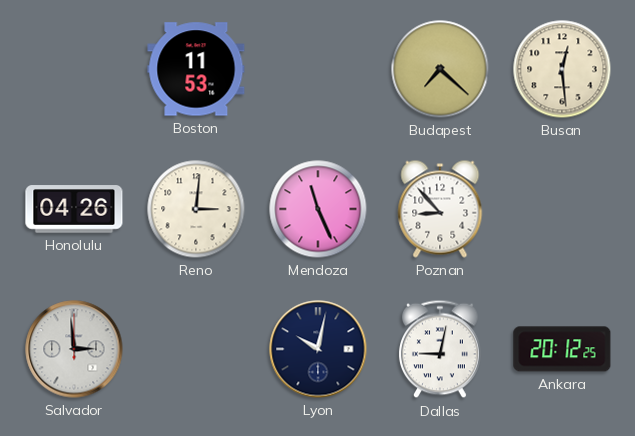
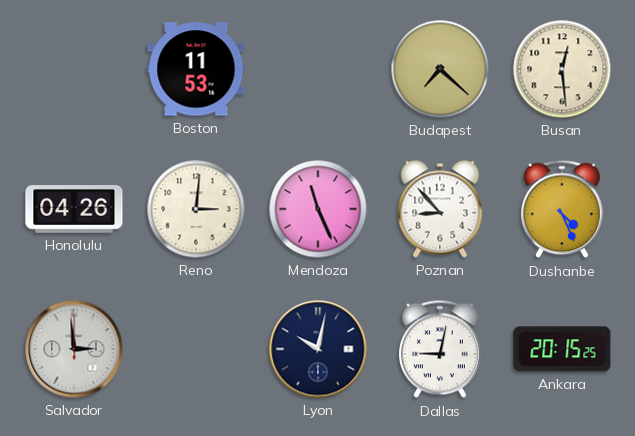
Dushanbe: none -> 4:26 (562, 209)
Ankara: 20:12 -> 20:15 (562, 349)
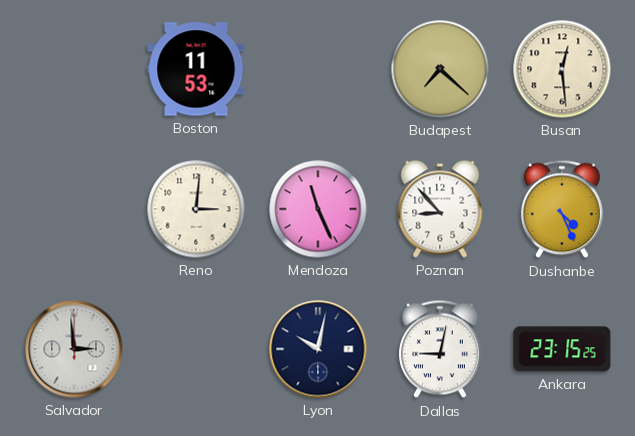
Honolulu: 04:26 -> none (74, 209)
Ankara: 20:15 -> 23:15 (562, 349)
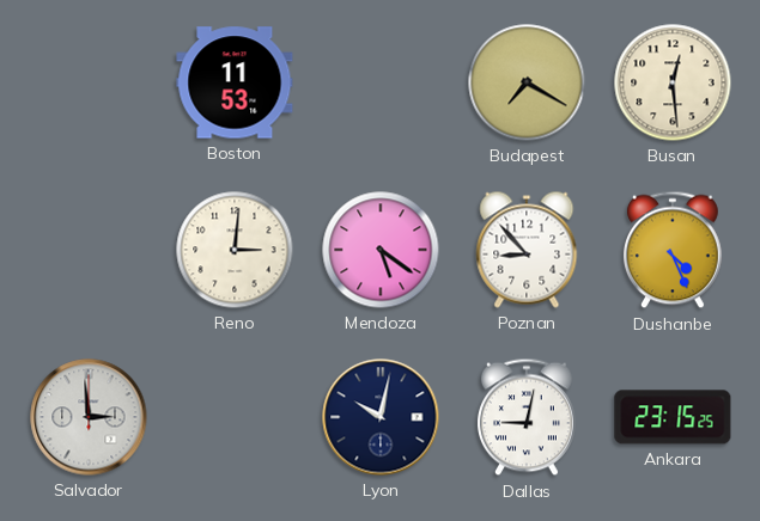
Budapest: 7:22 -> 7:20 (527, 82)
Mendoza: 11:26 -> 5:21 (381, 250)
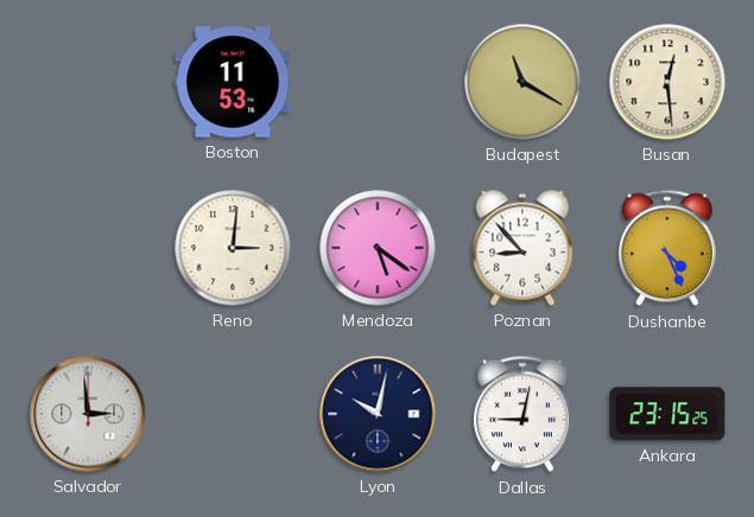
Budapest: 7:20 -> 11:20 (522, 82)
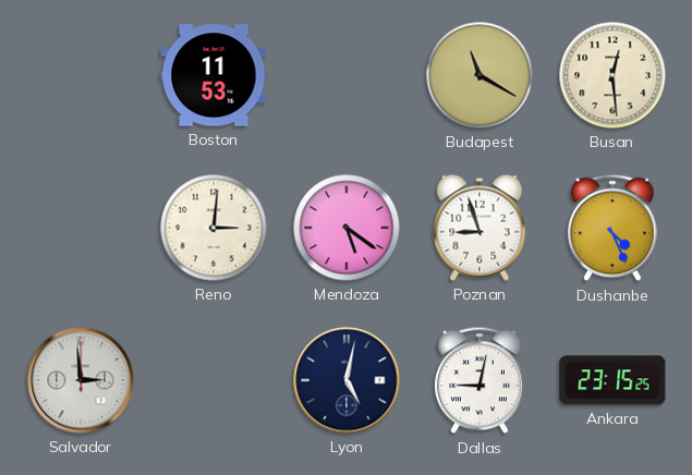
Poznan: 8:53 -> 8:57 (479, 228)
Lyon: 10:02 -> 5:02 (347, 380)
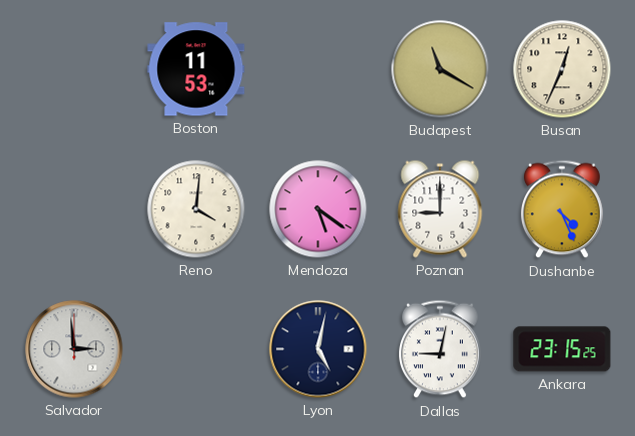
Busan: 12:29 -> 12:34 (562, 69)
Reno: 3:01 -> 4:01 (196, 209)
Poznan: 8:57 -> 9:00 (440, 209)
